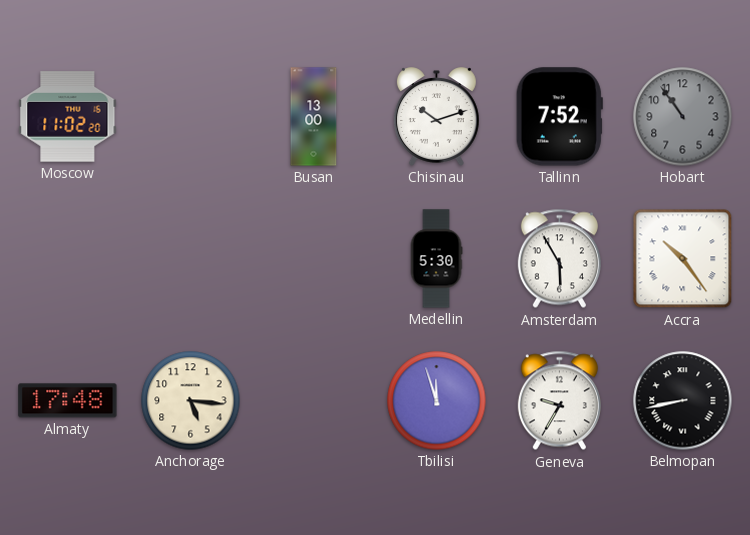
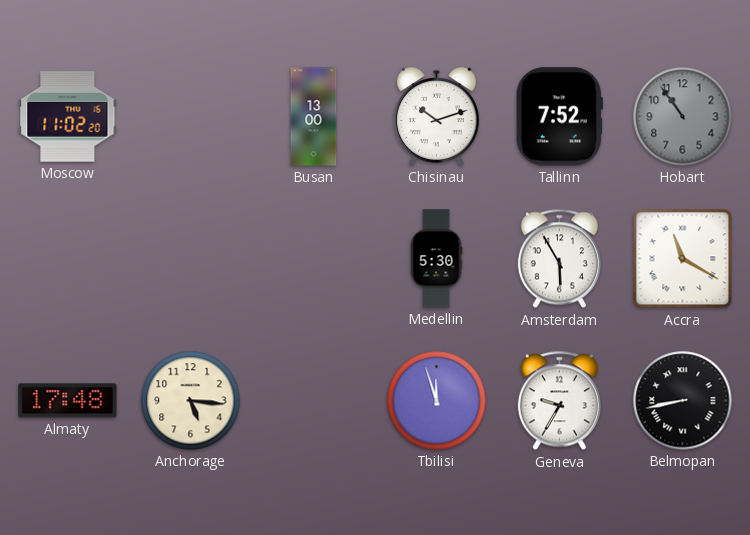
Accra: 10:24 -> 11:20 (683, 259)
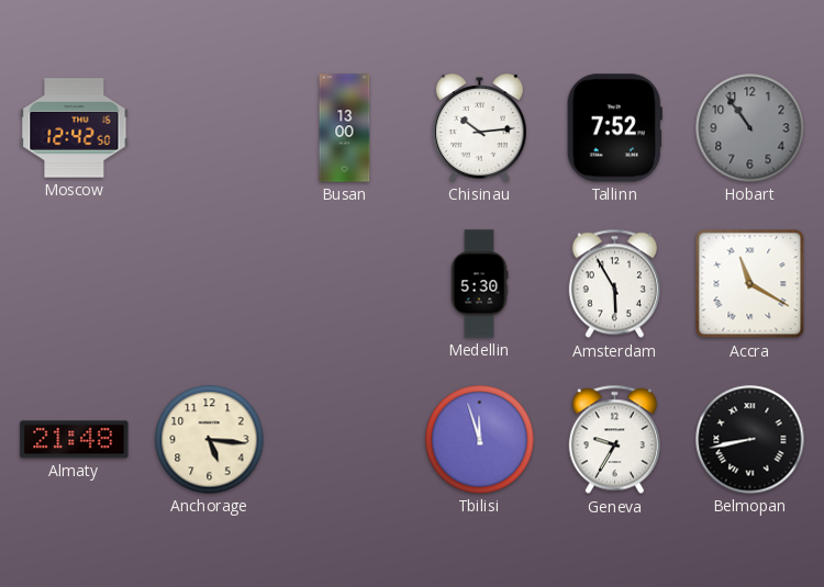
Moscow: 11:02 -> 12:42 (75, 128)
Chisinau: 10:12 -> 10:14 (479, 128)
Almaty: 17:48 -> 21:48 (75, 440)
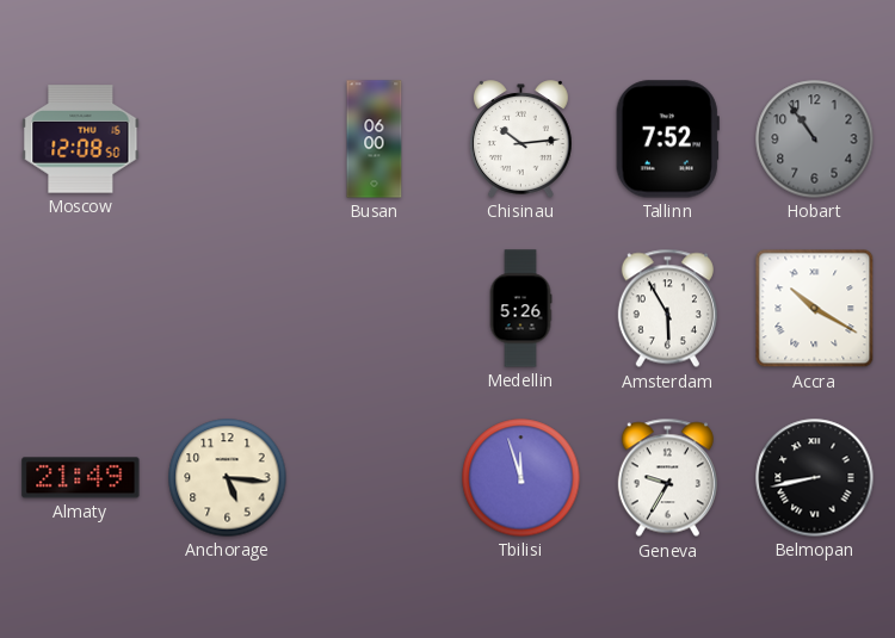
Moscow: 12:42 -> 12:08 (81, 140)
Busan: 13:00 -> 06:00 (375, 140)
Medellin: 5:30 -> 5:26 (520, 309)
Accra: 11:20 -> 10:20 (815, 309)
Almaty: 21:48 -> 21:49 (81, 478)
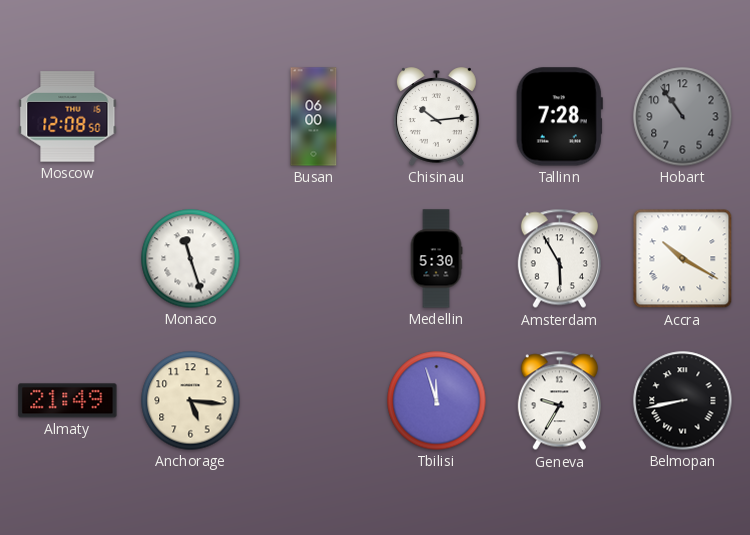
Tallinn: 7:52 -> 7:28 (559, 117)
Monaco: none -> 11:27 (191, 259)
Medellin: 5:26 -> 5:30 (436, 259)
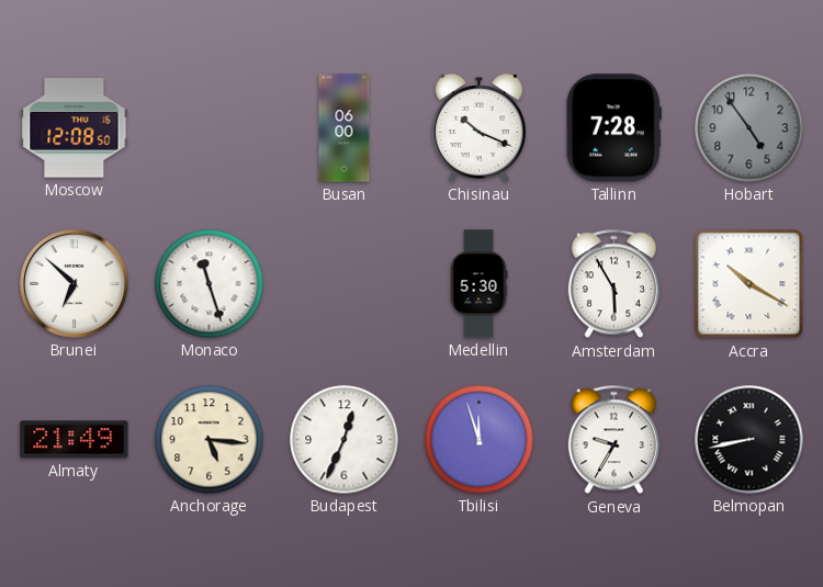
Chisinau: 10:14 -> 10:19 (478, 128)
Hobart: 10:54 -> 4:54 (749, 128)
Brunei: none -> 6:52 (75, 284)
Budapest: none -> 12:34 (345, 440)
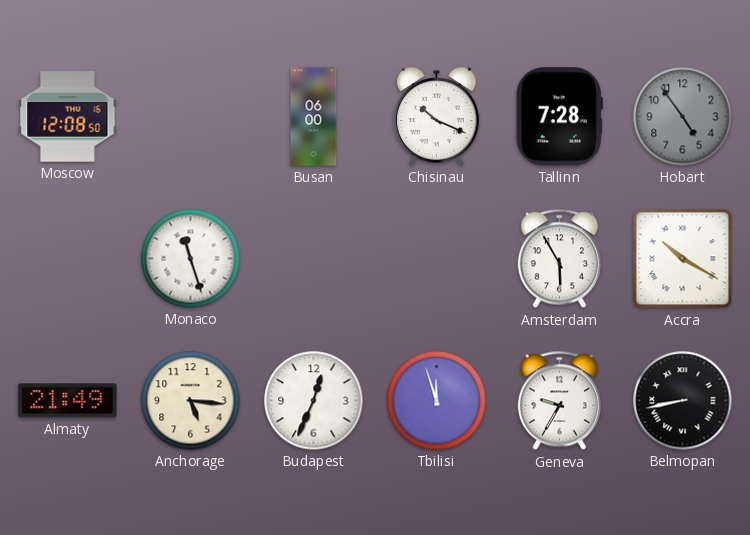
Brunei: 6:52 -> none (75, 284)
Medellin: 5:30 -> none (478, 284)
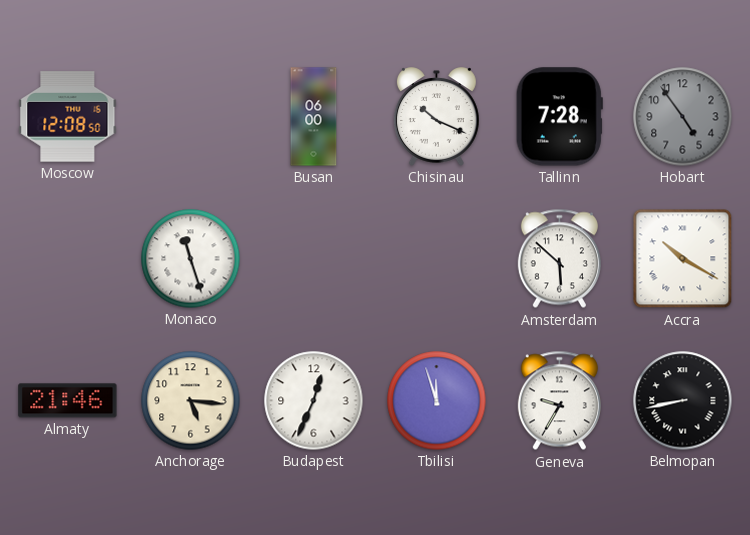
Amsterdam: 5:55 -> 5:52 (559, 259)
Almaty: 21:49 -> 21:46 (68, 401)
